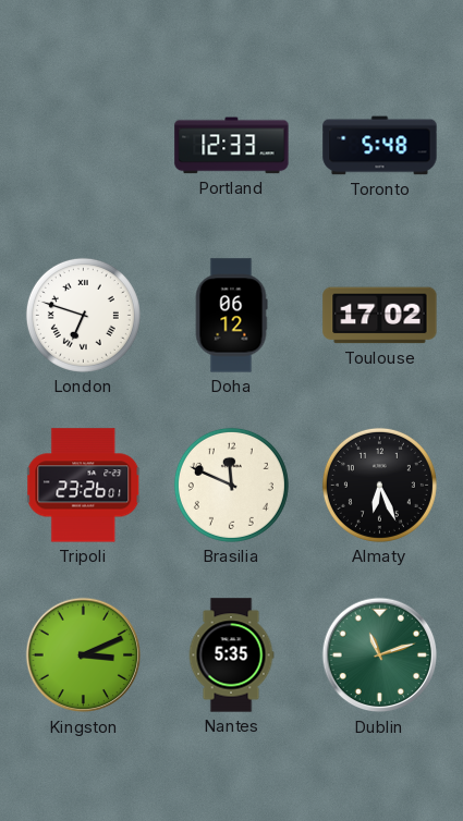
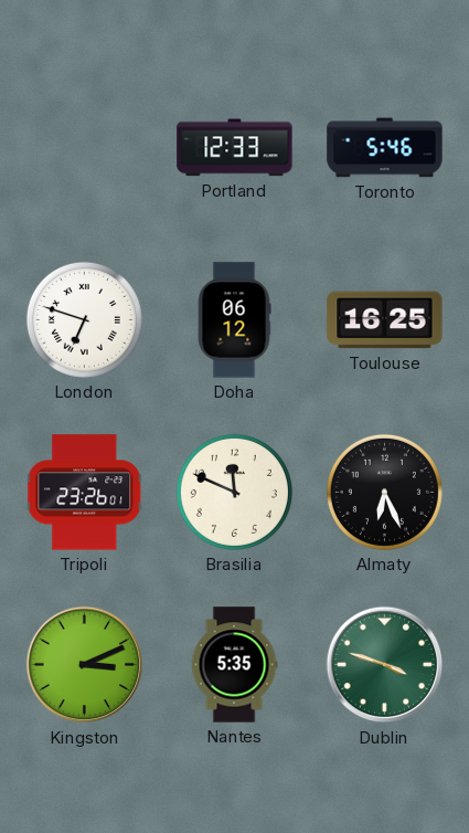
Toronto: 5:48 -> 5:46 (385, 148)
Toulouse: 17:02 -> 16:25 (385, 320)
Dublin: 11:12 -> 3:48 (385, 665)
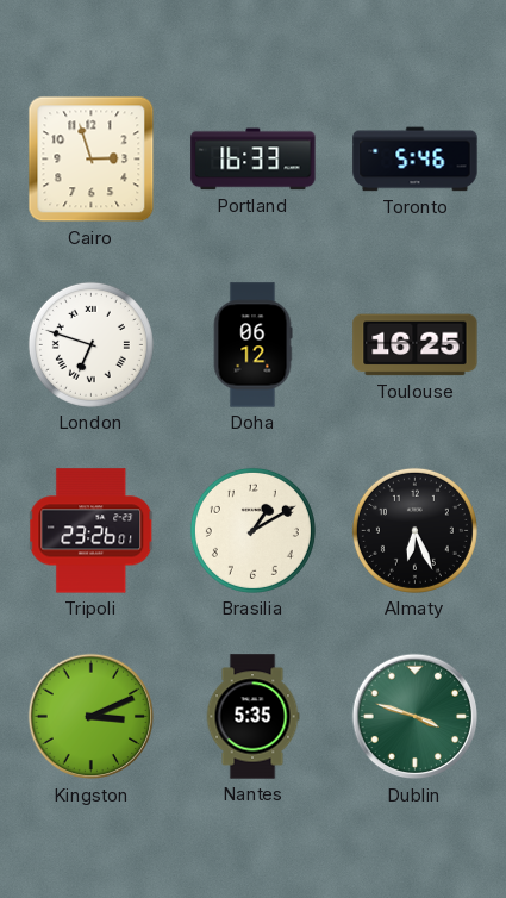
Cairo: none -> 2:57 (92, 160)
Portland: 12:33 -> 16:33 (254, 160)
Brasilia: 11:49 -> 1:10 (252, 530)
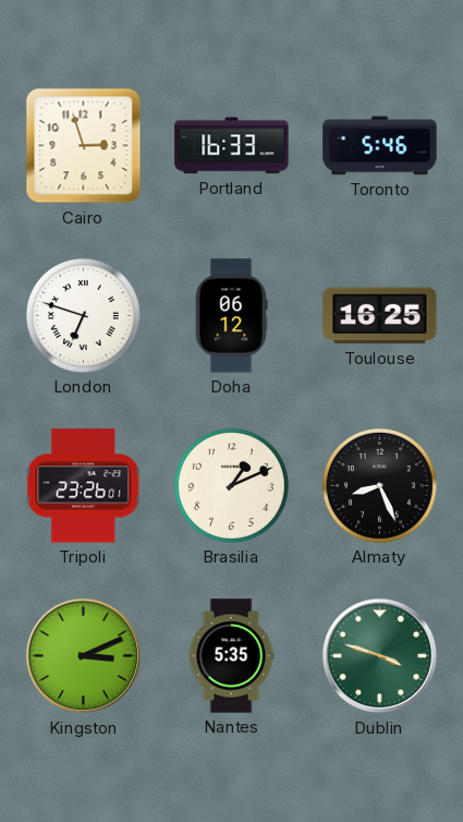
Brasilia: 1:10 -> 1:11 (231, 485)
Almaty: 6:26 -> 8:26 (379, 485)
